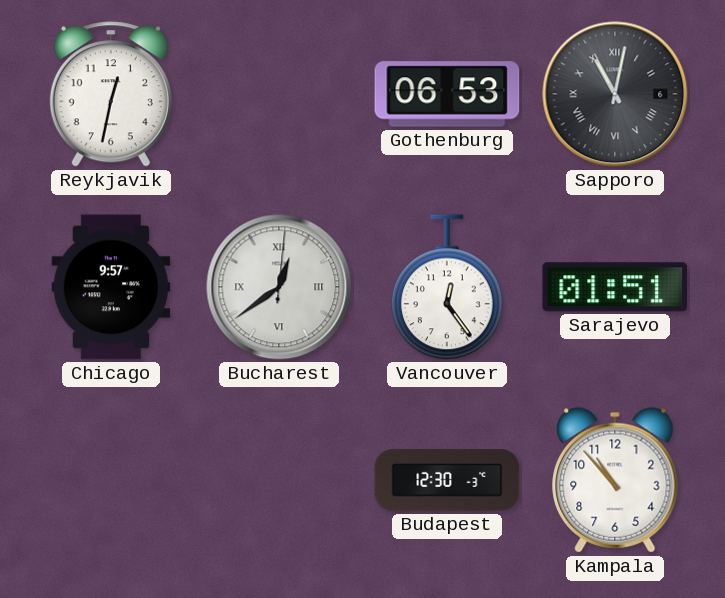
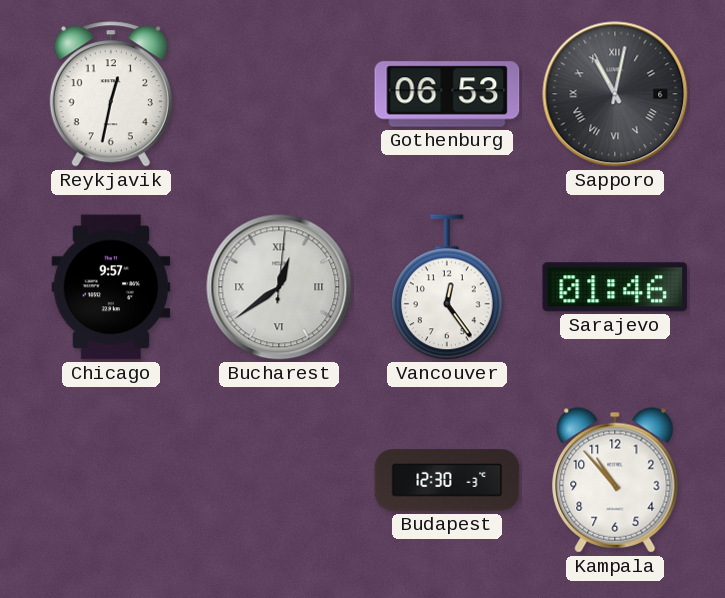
Sarajevo: 01:51 -> 01:46 (615, 287)
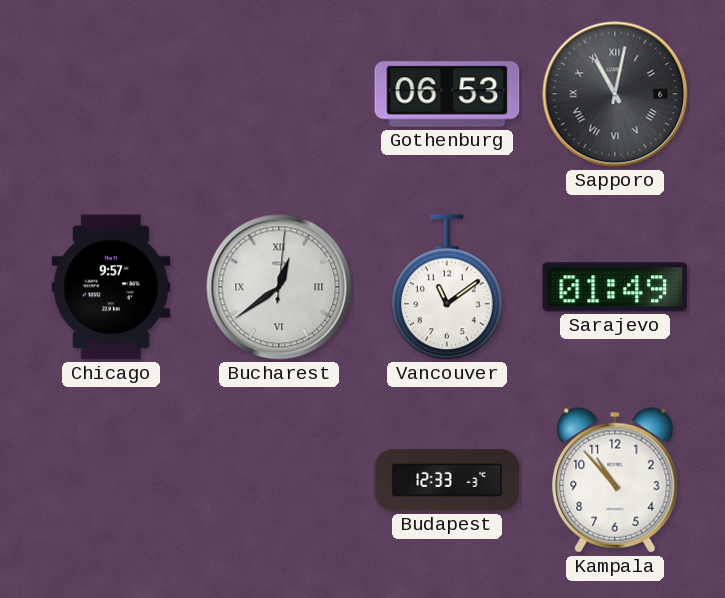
Reykjavik: 12:32 -> none (111, 94)
Vancouver: 12:24 -> 11:09 (447, 287)
Sarajevo: 01:46 -> 01:49 (615, 287)
Budapest: 12:30 -> 12:33 (447, 480)
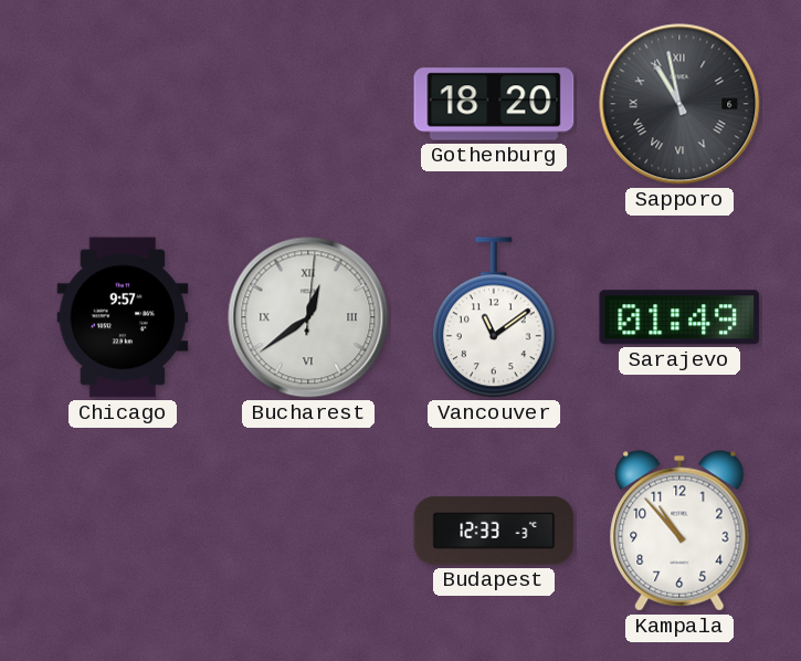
Gothenburg: 06:53 -> 18:20 (494, 104)
Sapporo: 11:02 -> 10:58 (679, 104)
